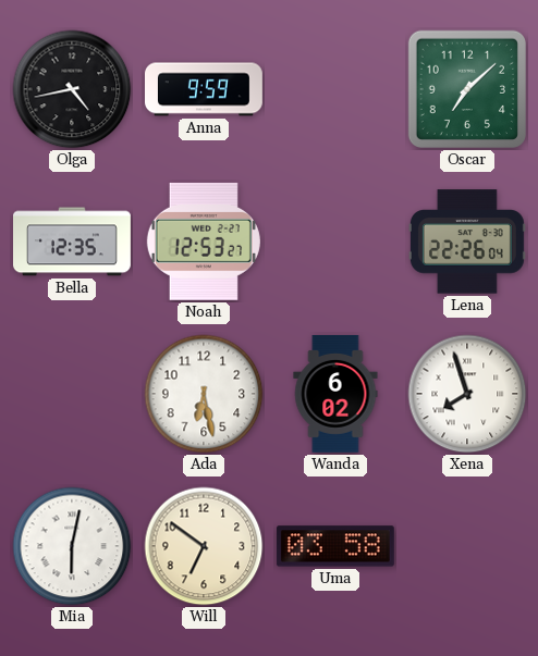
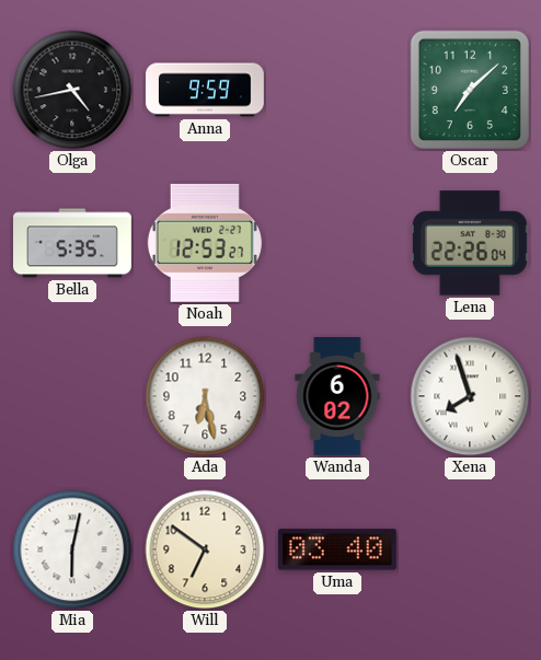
Bella: 12:35 -> 5:35 (73, 243)
Uma: 03:58 -> 03:40 (337, 549)
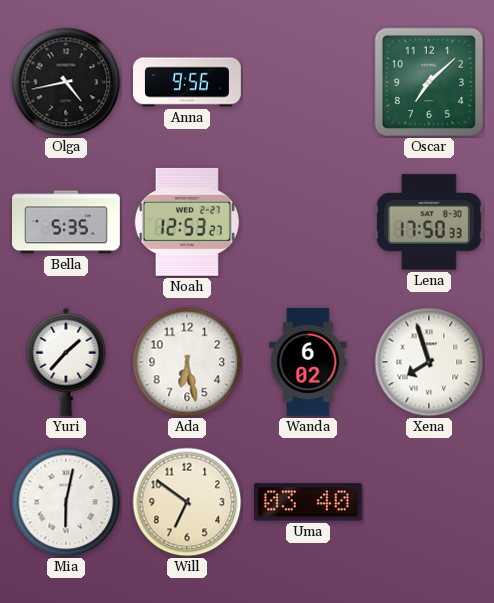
Anna: 9:59 -> 9:56 (188, 82)
Lena: 22:26 -> 17:50 (429, 222)
Yuri: none -> 1:37 (66, 362)
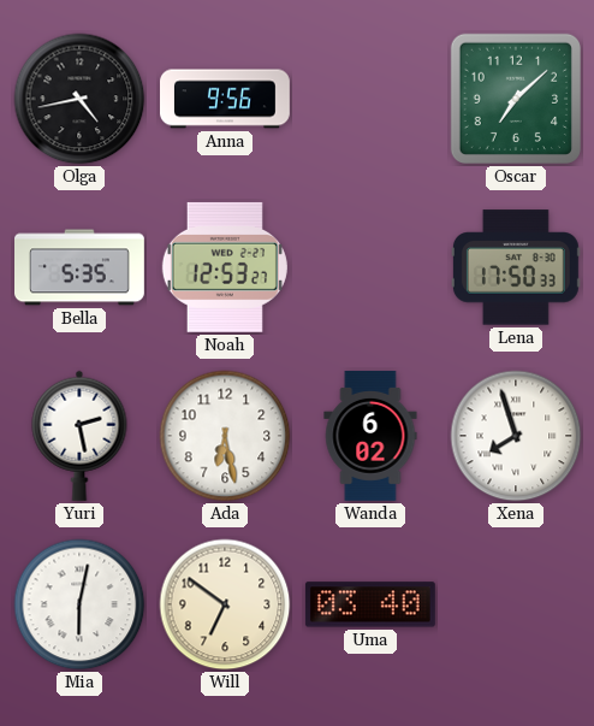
Yuri: 1:37 -> 2:28 (79, 436)
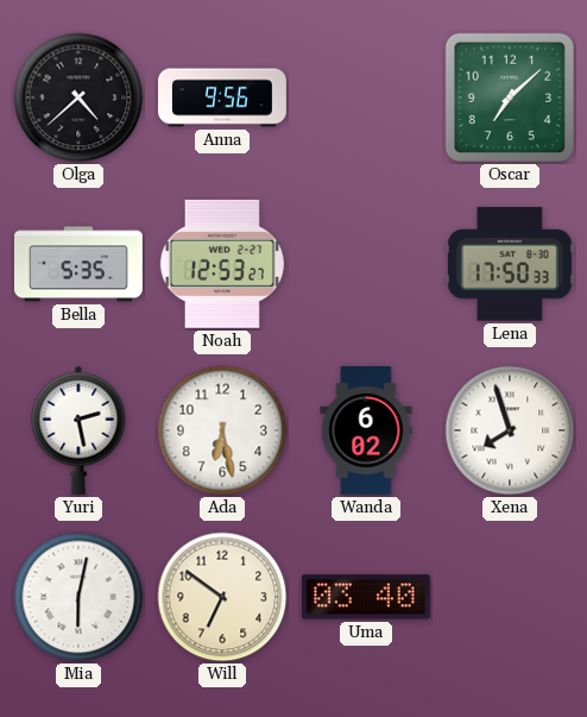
Olga: 4:43 -> 4:38 (78, 98)
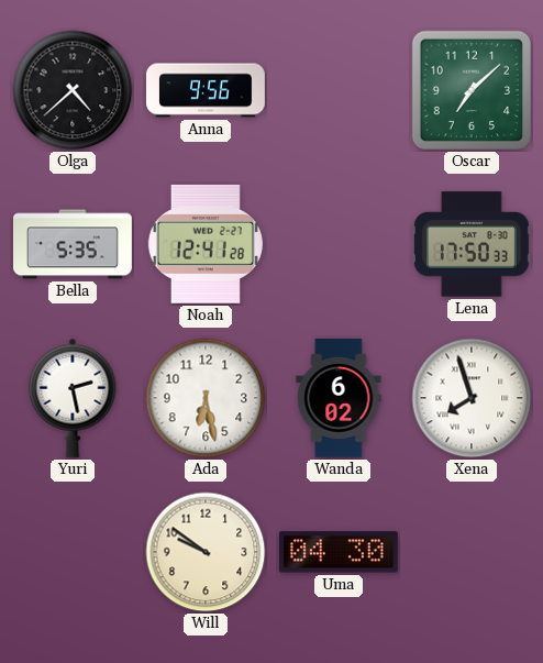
Noah: 12:53 -> 12:41 (206, 244)
Mia: 6:02 -> none (78, 597)
Will: 6:51 -> 9:51 (206, 552)
Uma: 03:40 -> 04:30 (339, 552)
